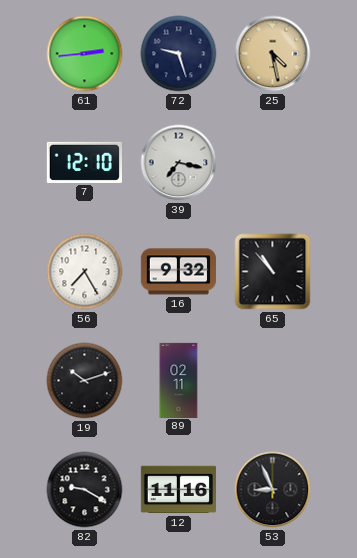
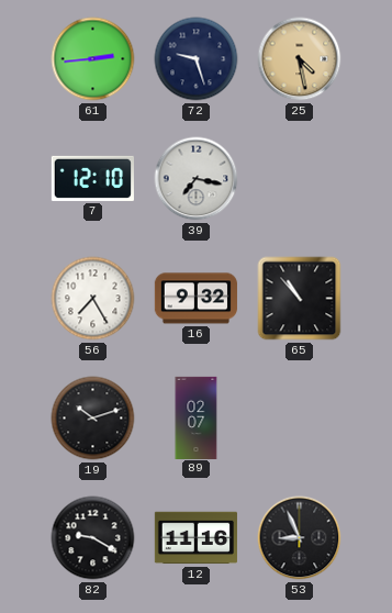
89: 02:11 -> 02:07 (197, 417)
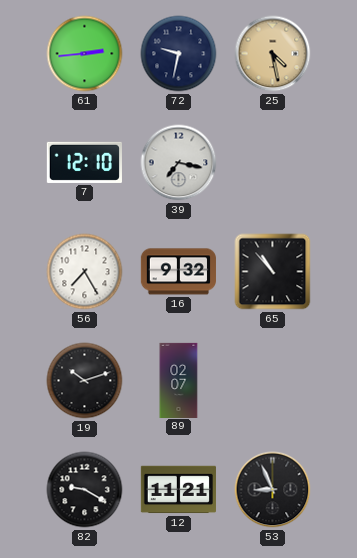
72: 9:27 -> 9:32 (179, 54)
12: 11:16 -> 11:21 (178, 490)
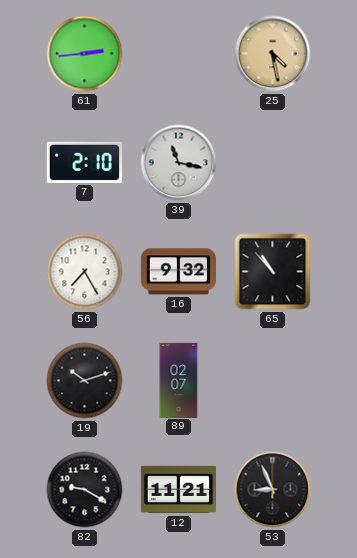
72: 9:32 -> none (179, 54)
7: 12:10 -> 2:10 (84, 162)
39: 7:17 -> 11:17 (179, 163)
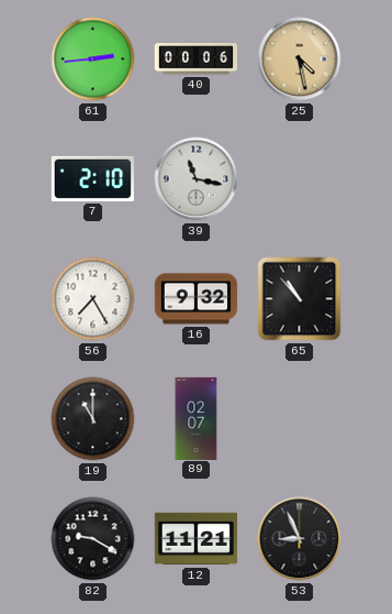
40: none -> 00:06 (195, 59)
19: 10:12 -> 11:00 (93, 419)
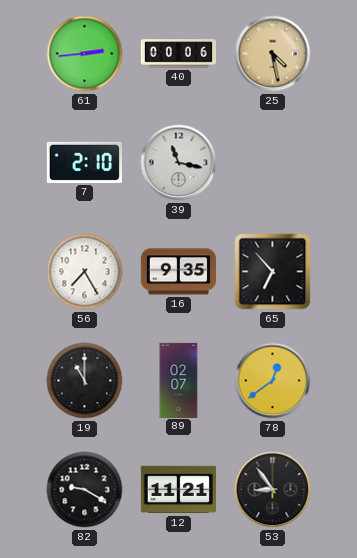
16: 9:32 -> 9:35 (178, 272)
65: 10:53 -> 6:53 (273, 272)
78: none -> 12:39 (273, 381)
53: 8:56 -> 8:54 (273, 490)
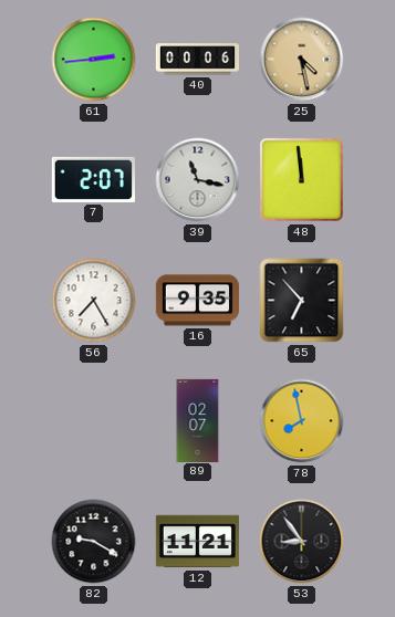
7: 2:10 -> 2:07 (93, 179)
48: none -> 11:59 (301, 179)
19: 11:00 -> none (85, 381)
78: 12:39 -> 7:58 (302, 421)
